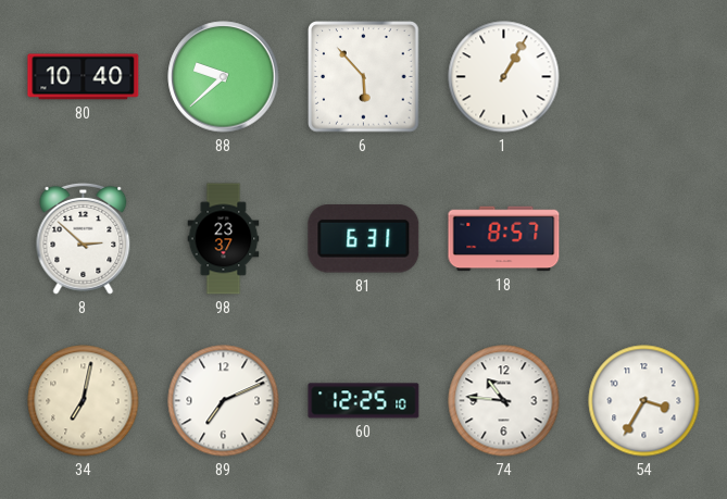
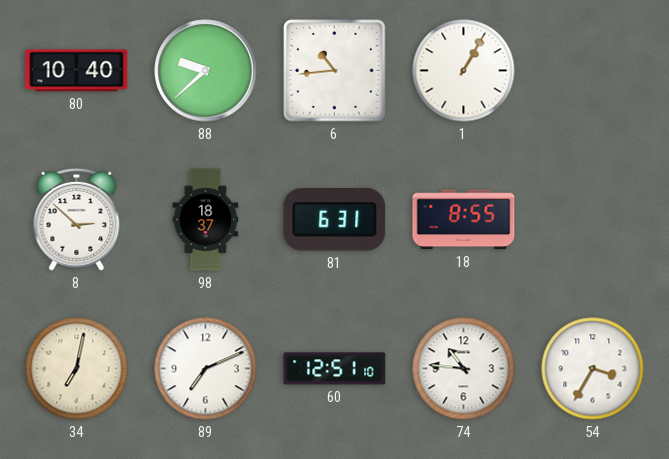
6: 5:53 -> 10:44 (335, 71)
98: 23:37 -> 18:37 (206, 220)
18: 8:57 -> 8:55 (464, 220)
60: 12:25 -> 12:51 (335, 369)
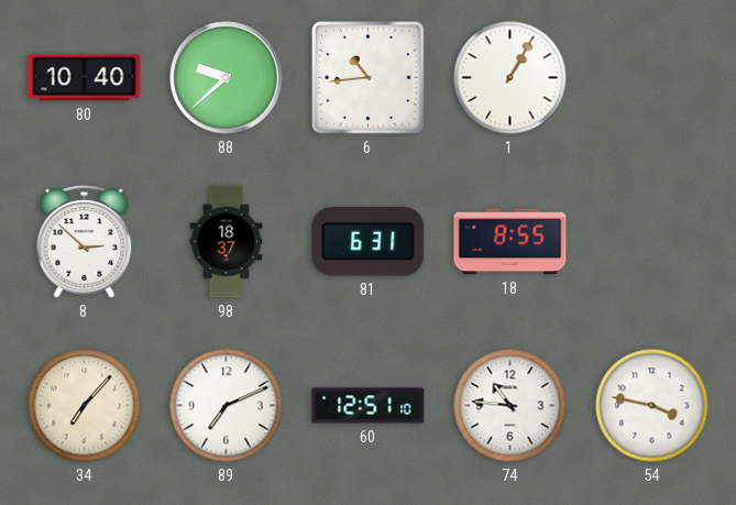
34: 7:02 -> 7:07 (85, 406)
54: 3:35 -> 3:47 (652, 406)
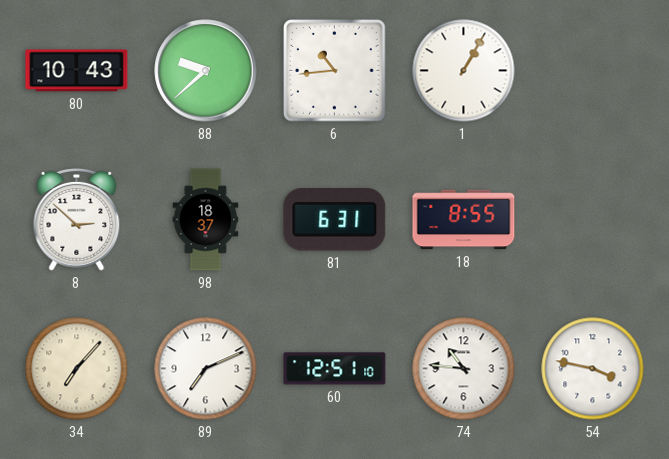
80: 10:40 -> 10:43 (77, 71)
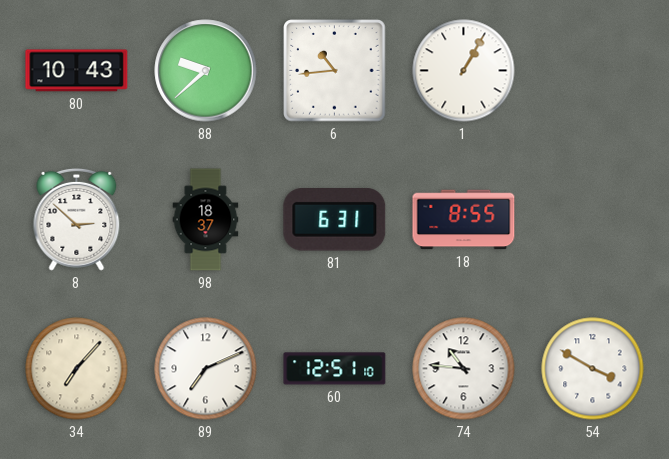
54: 3:47 -> 3:50 (593, 369)
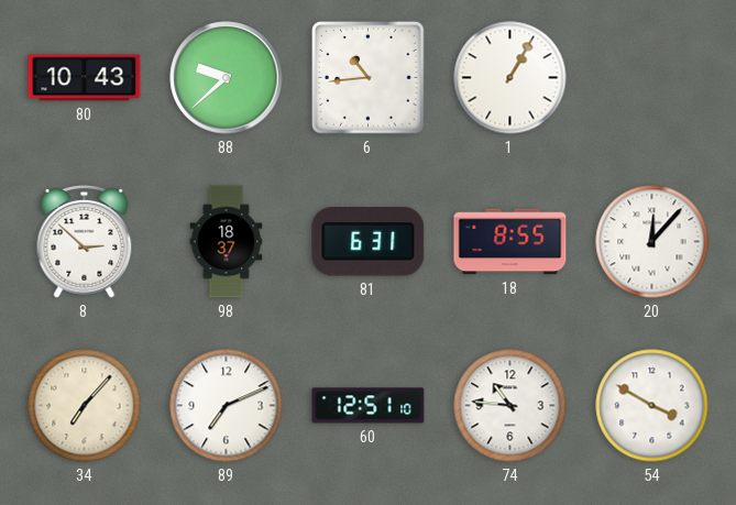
20: none -> 12:07 (652, 242)
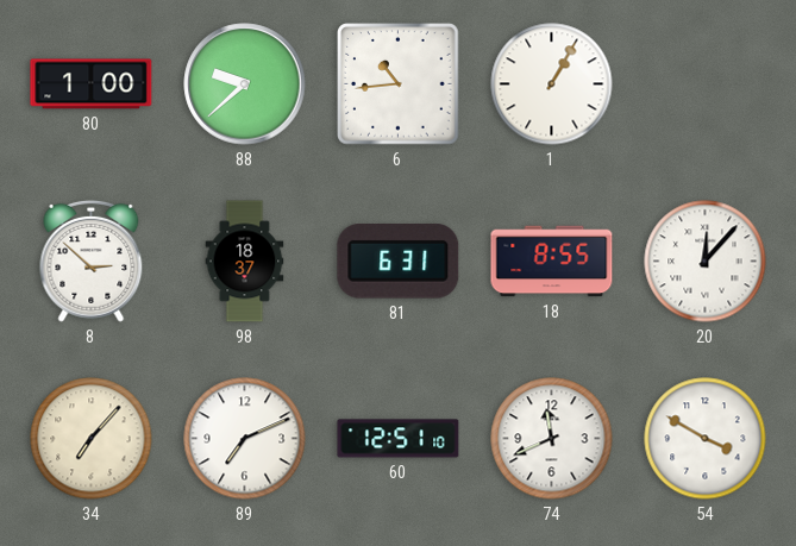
80: 10:43 -> 1:00 (92, 84)
74: 10:46 -> 11:41 (552, 439)
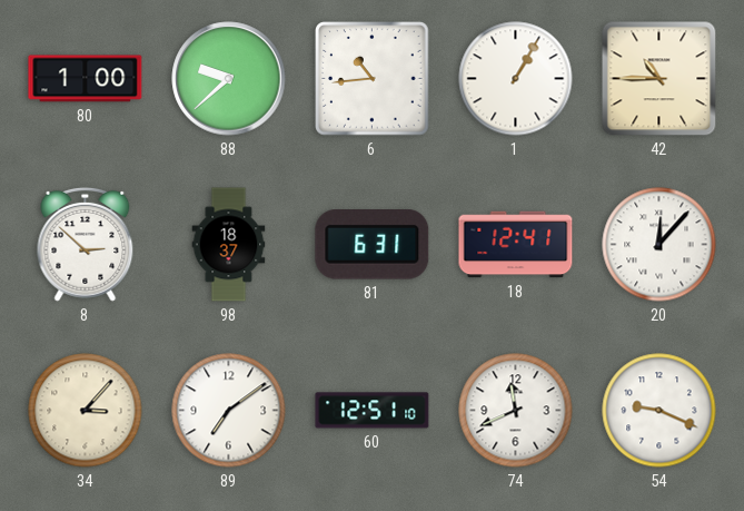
42: none -> 10:45 (659, 79)
18: 8:55 -> 12:41 (516, 245)
34: 7:07 -> 3:07 (86, 411)
89: 7:11 -> 7:09 (229, 411)
54: 3:50 -> 9:19 (659, 411)
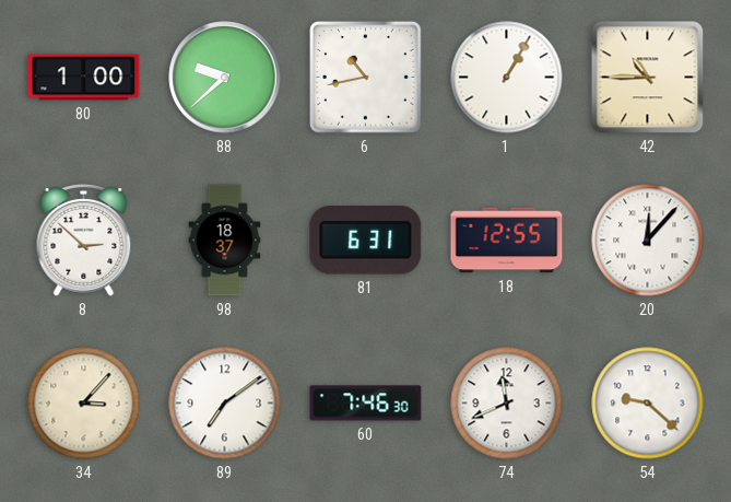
6: 10:44 -> 10:43 (366, 78)
18: 12:41 -> 12:55 (507, 241)
60: 12:51 -> 7:46 (366, 404)
54: 9:19 -> 9:22 (648, 404)
